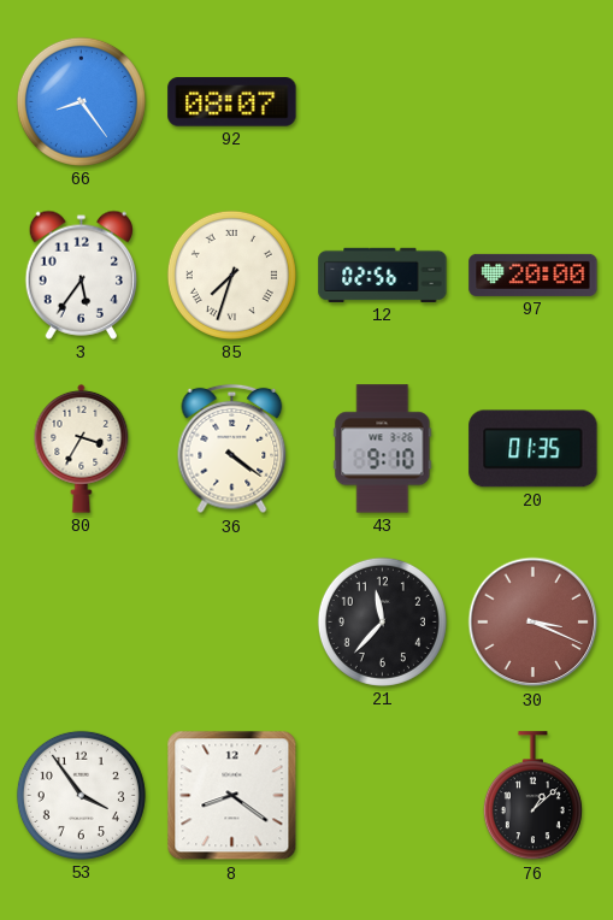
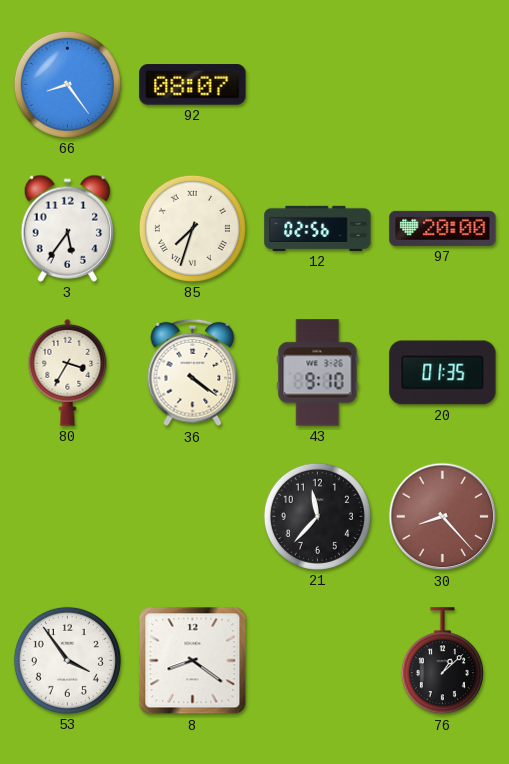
30: 3:19 -> 8:23 (443, 517)
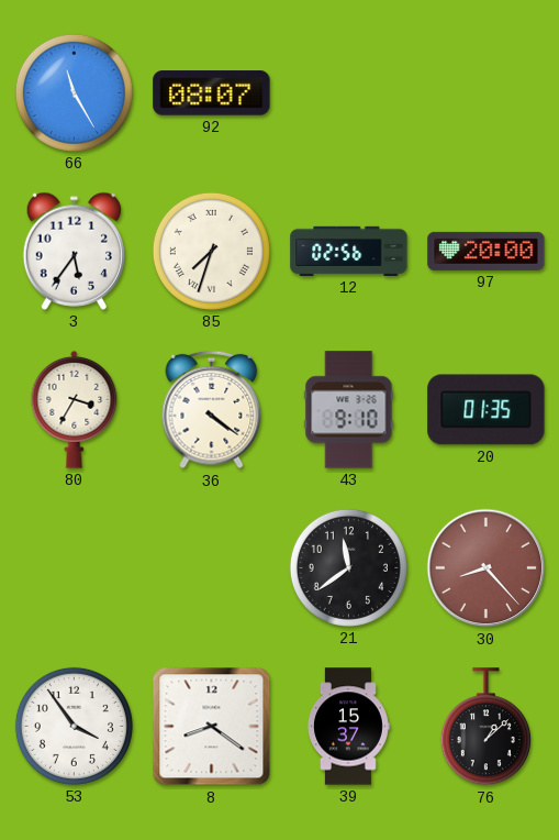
66: 8:24 -> 11:25 (74, 92)
21: 11:37 -> 11:39 (348, 567)
39: none -> 15:37 (349, 727)
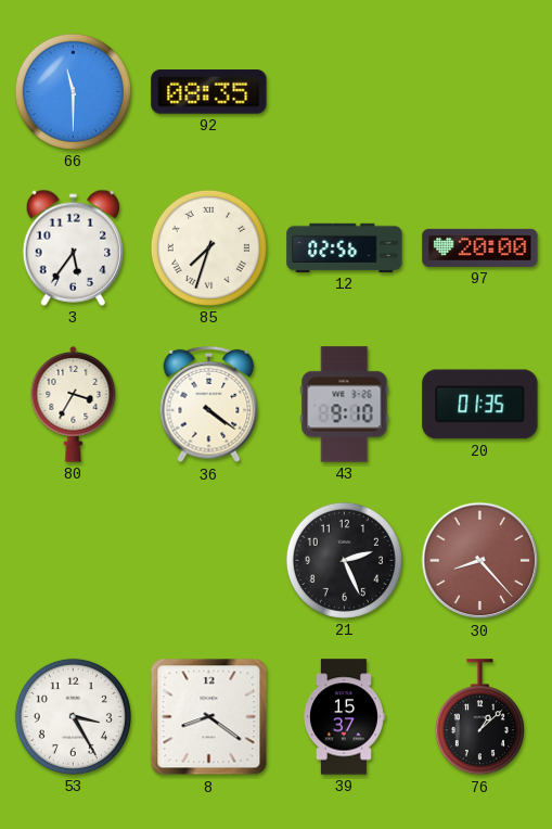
66: 11:25 -> 11:30 (73, 91)
92: 08:07 -> 08:35 (209, 92)
21: 11:39 -> 2:26 (344, 560)
53: 3:54 -> 3:25 (73, 716)
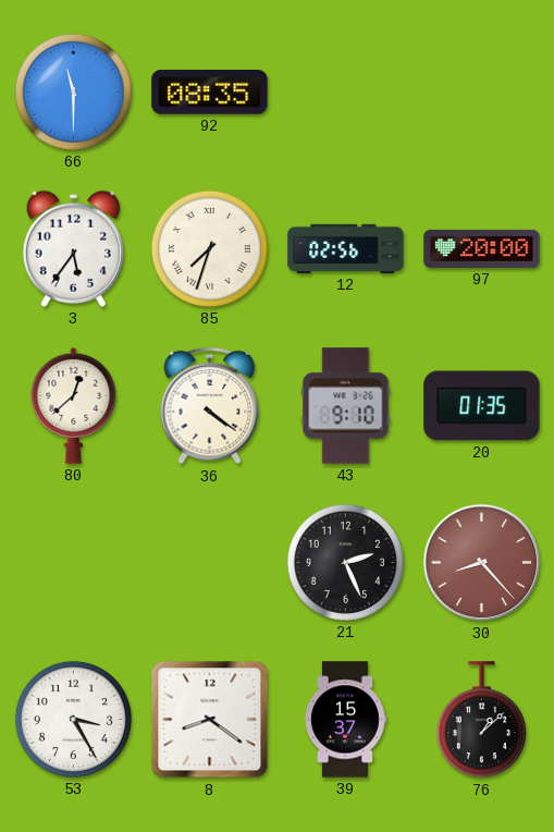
80: 3:35 -> 12:38 (74, 405)
